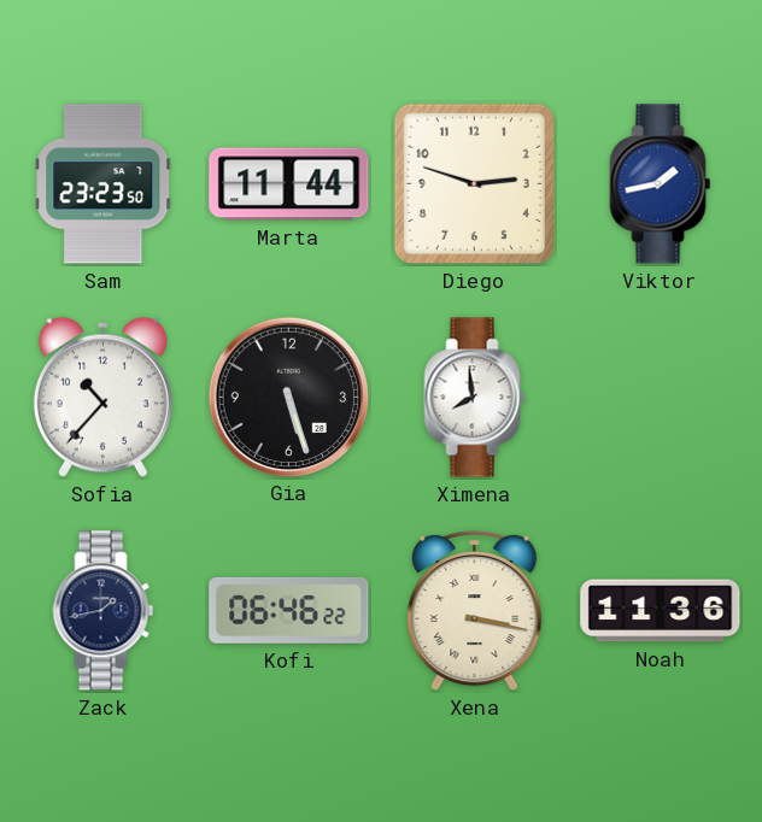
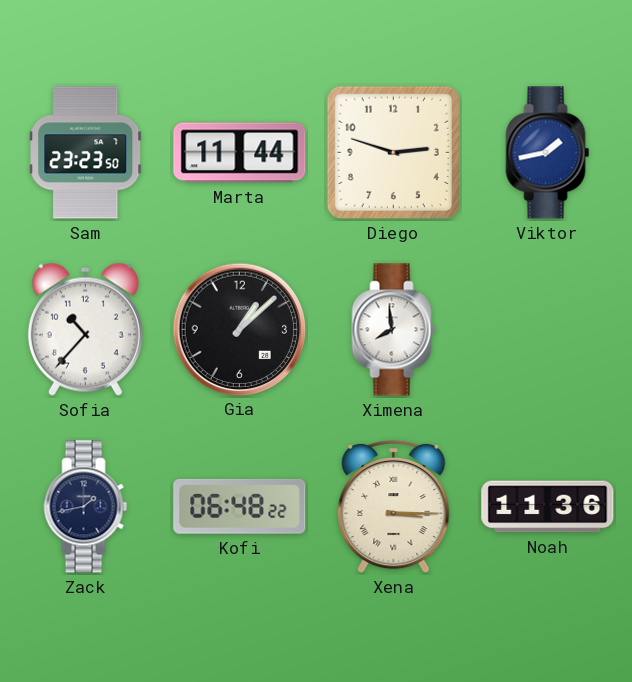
Gia: 5:27 -> 1:08 (239, 329)
Kofi: 06:46 -> 06:48 (240, 506)
Xena: 3:17 -> 3:15 (394, 507)
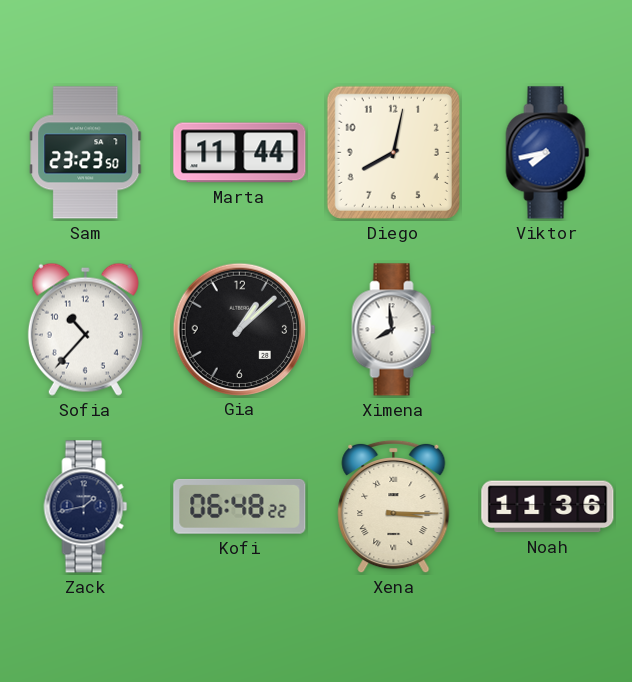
Diego: 2:48 -> 8:02 (393, 152)
Viktor: 1:43 -> 7:43 (548, 153)
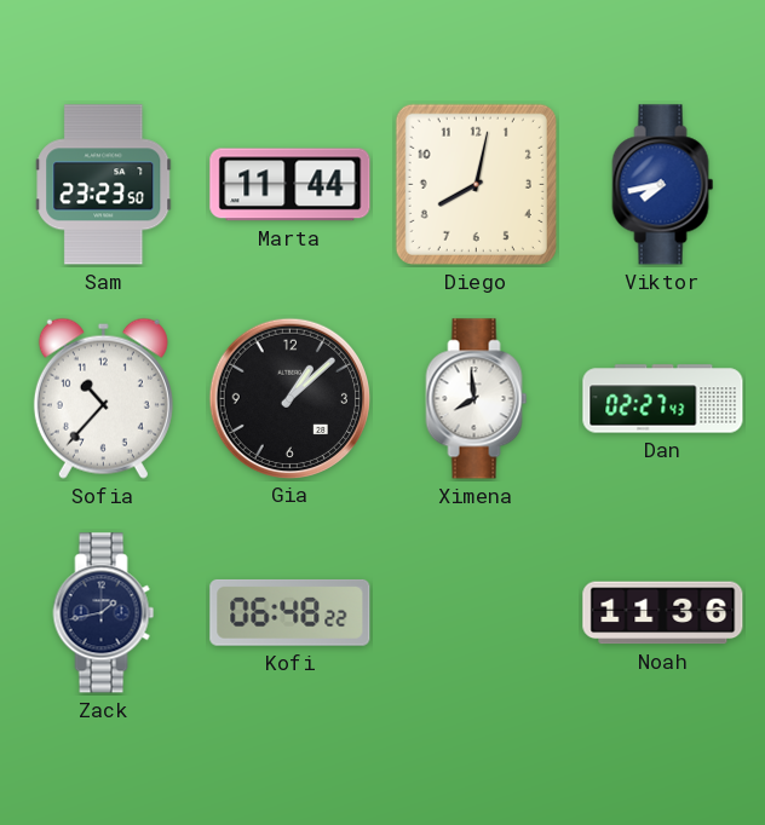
Dan: none -> 02:27 (663, 399)
Xena: 3:15 -> none (394, 507)
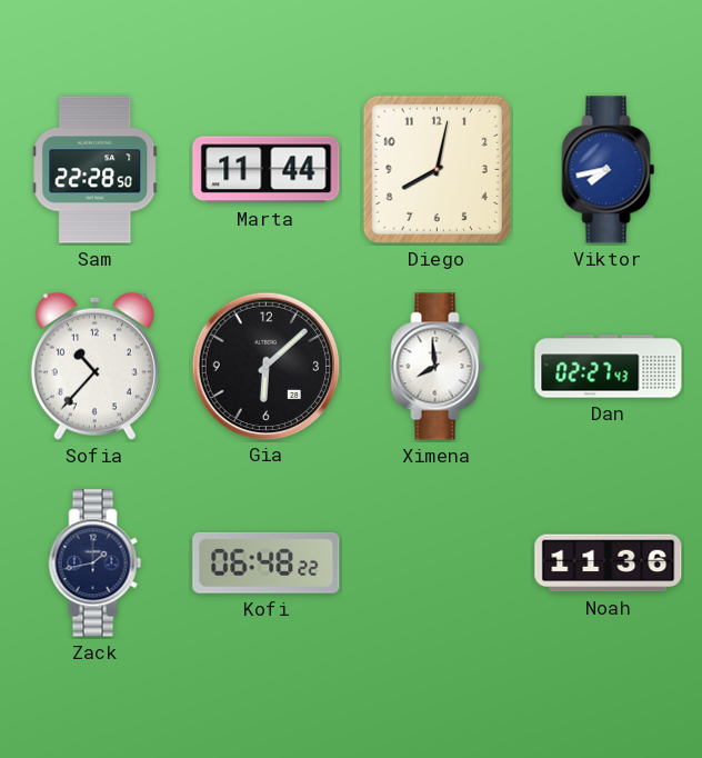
Sam: 23:23 -> 22:28 (96, 170)
Gia: 1:08 -> 6:08 (265, 366)
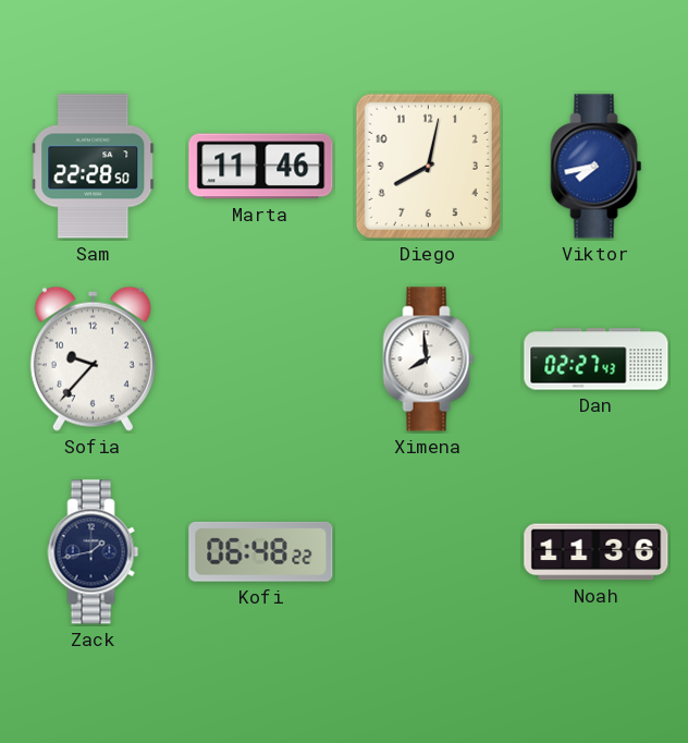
Marta: 11:44 -> 11:46 (261, 167)
Sofia: 10:37 -> 9:37 (93, 358)
Gia: 6:08 -> none (265, 366)
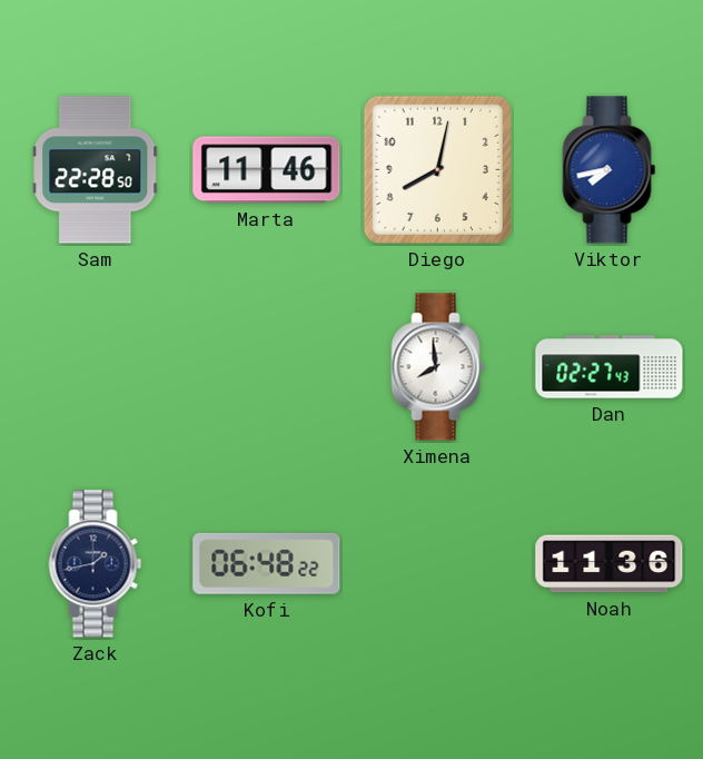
Sofia: 9:37 -> none (93, 358)
